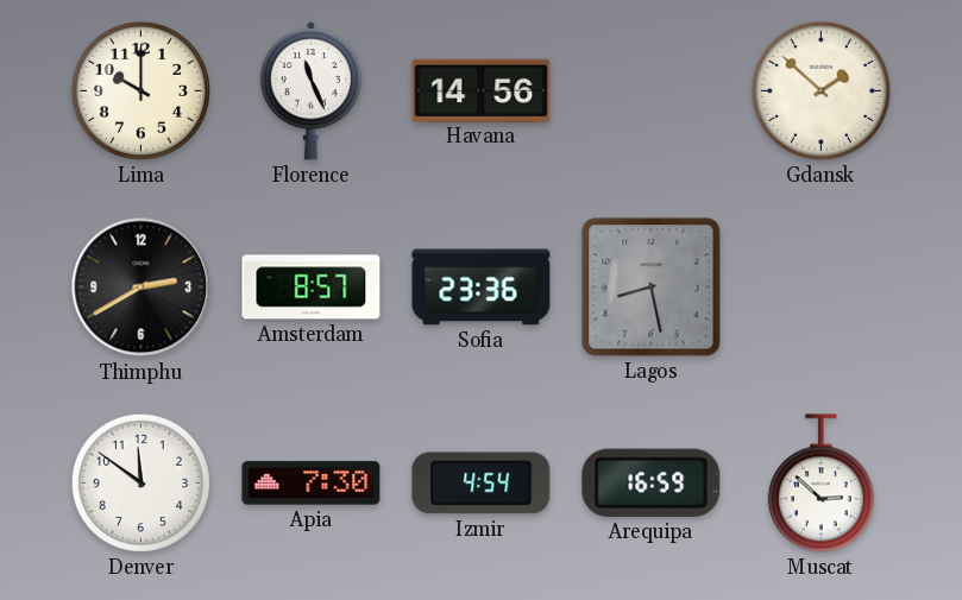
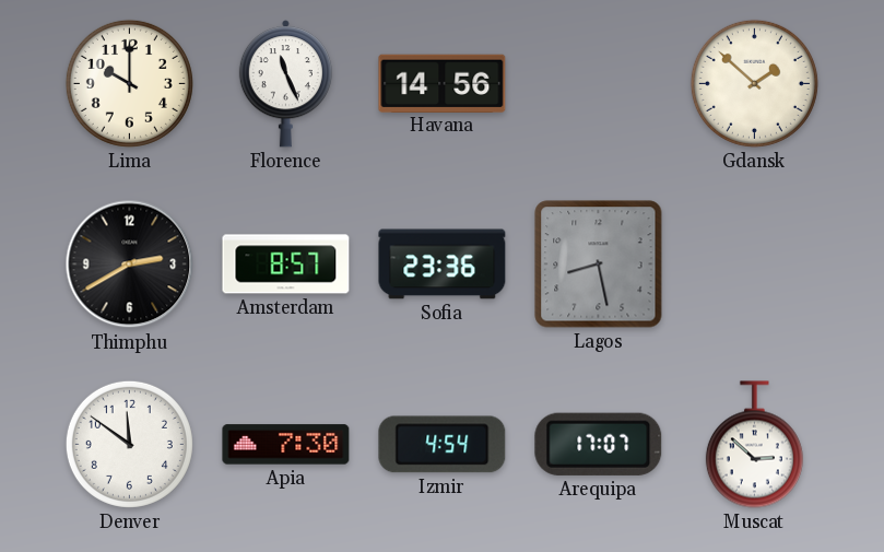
Arequipa: 16:59 -> 17:07 (599, 444)
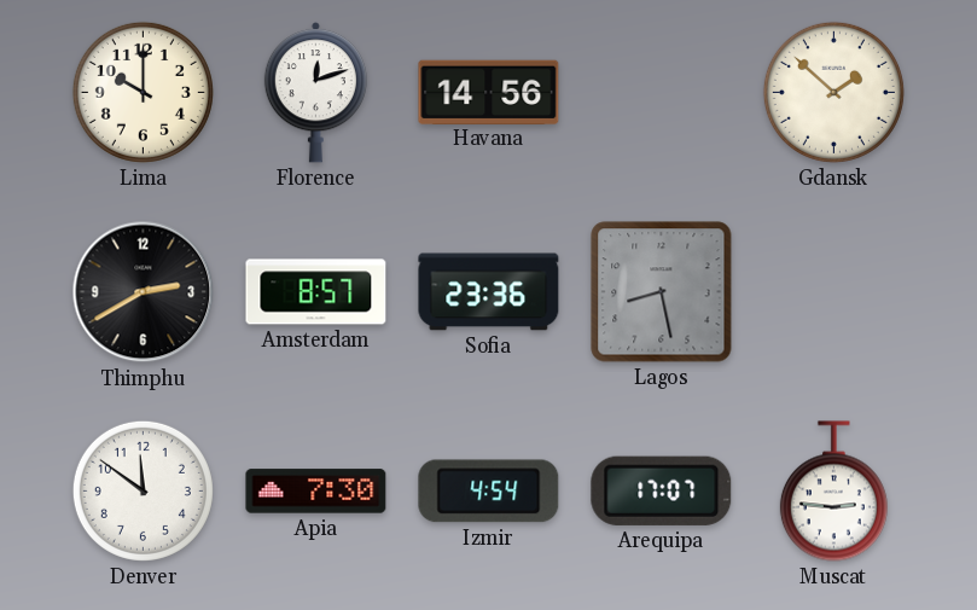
Florence: 11:26 -> 12:12 (315, 93)
Muscat: 2:52 -> 2:46 (833, 492)
